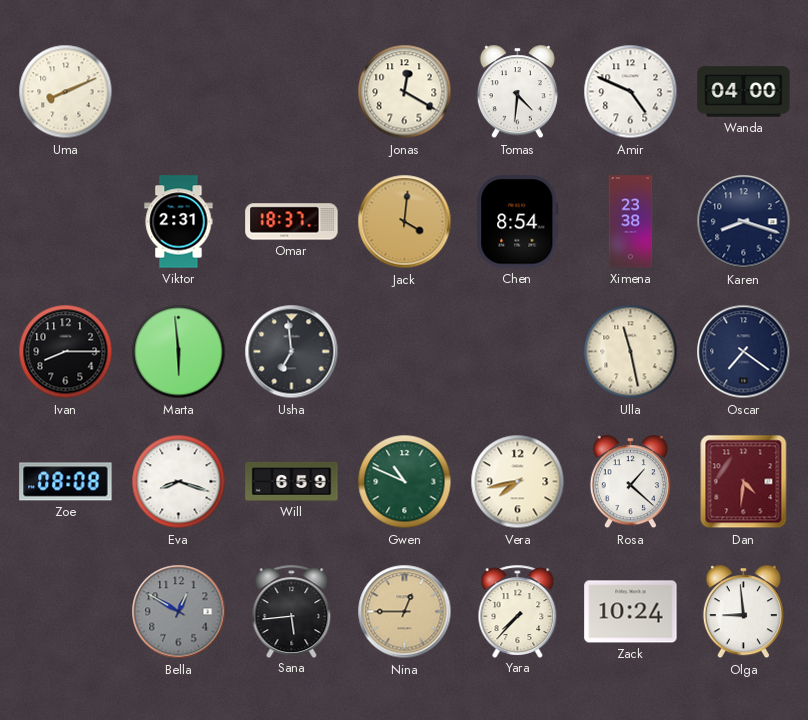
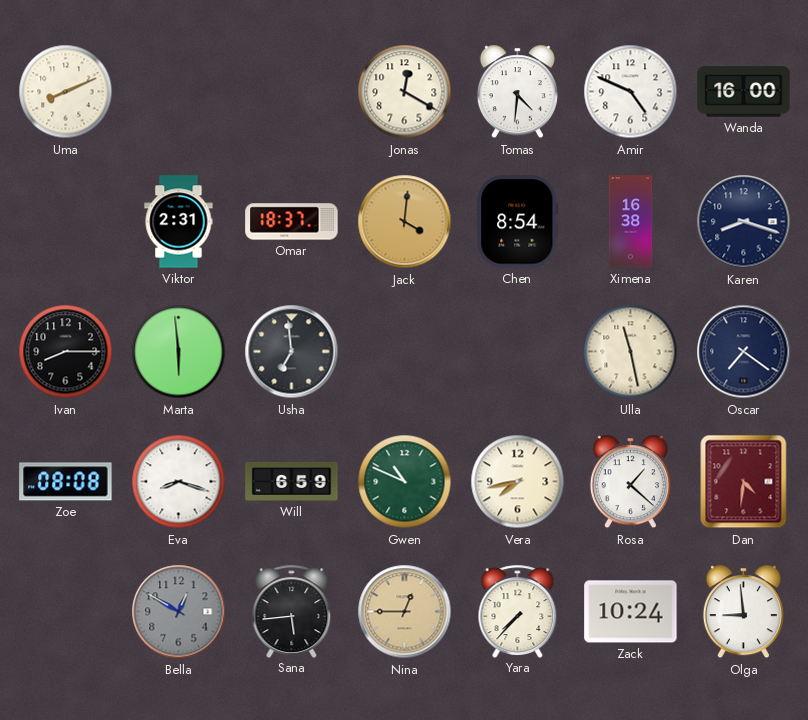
Wanda: 04:00 -> 16:00 (744, 92)
Ximena: 23:38 -> 16:38 (631, 222)
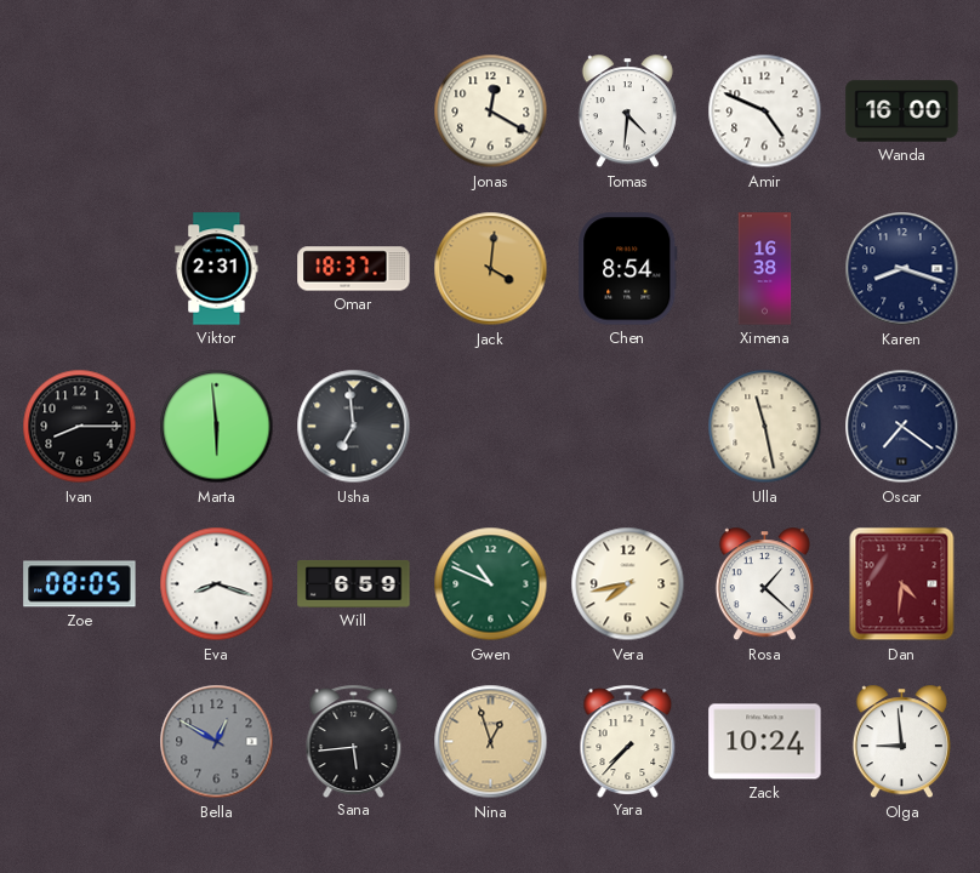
Uma: 8:11 -> none (66, 92)
Zoe: 08:08 -> 08:05 (80, 584)
Nina: 12:45 -> 12:57 (491, 742)
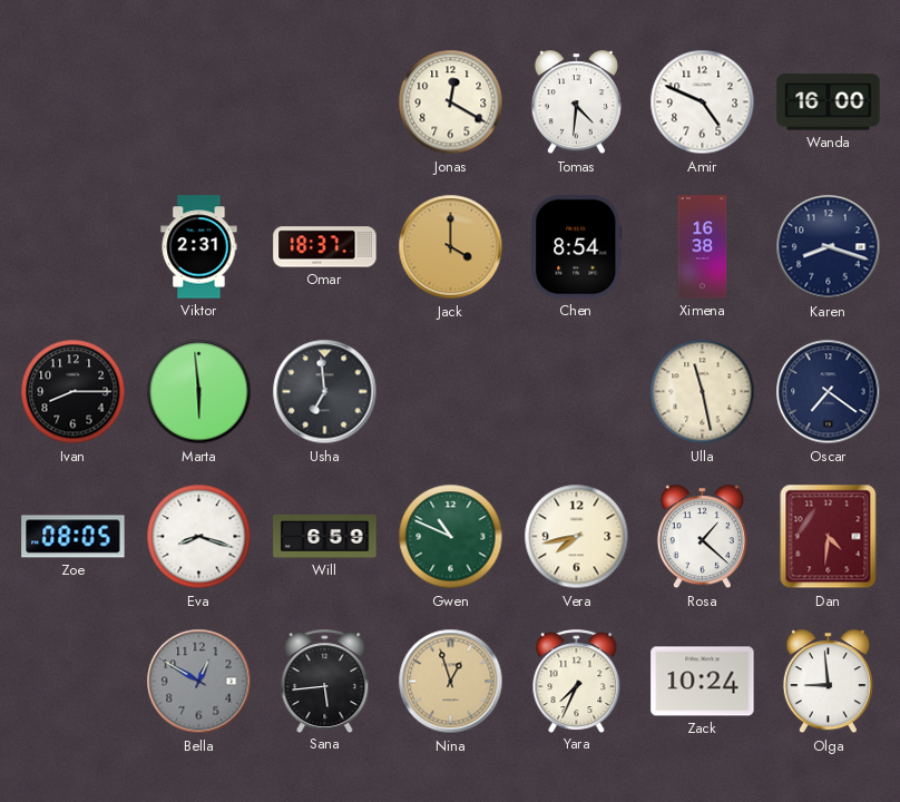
Jack: 4:01 -> 4:00 (451, 247)
Yara: 7:37 -> 7:34 (577, 681)
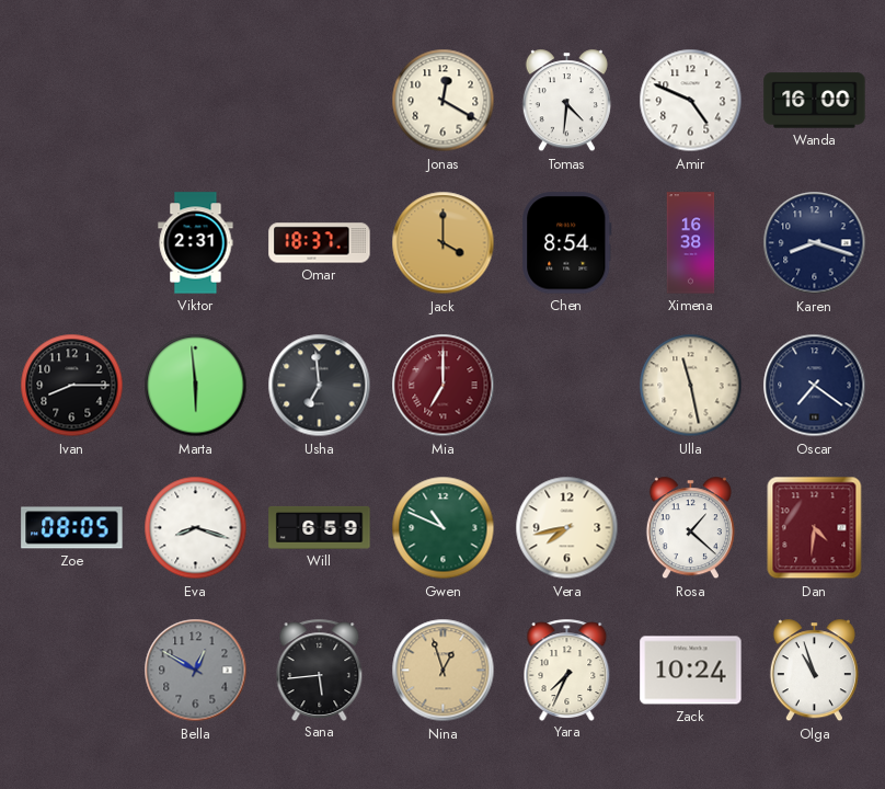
Mia: none -> 7:00 (444, 386)
Olga: 8:59 -> 10:57 (814, 671)
